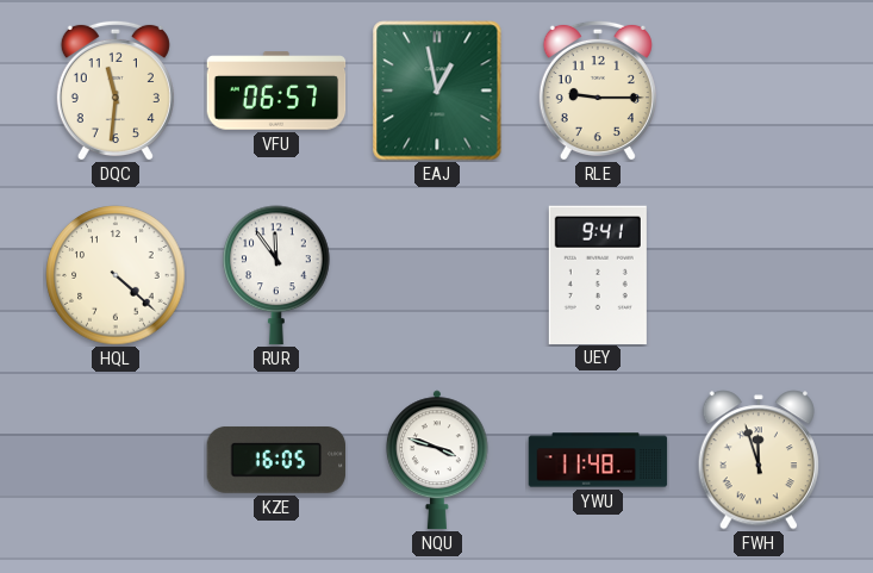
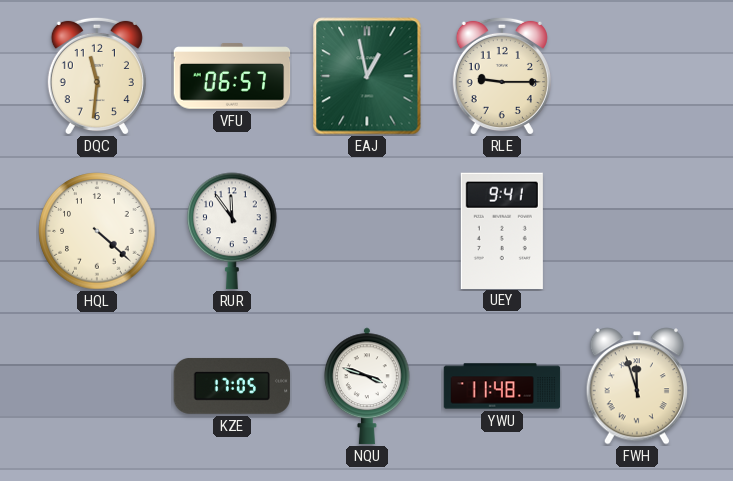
KZE: 16:05 -> 17:05 (232, 386)
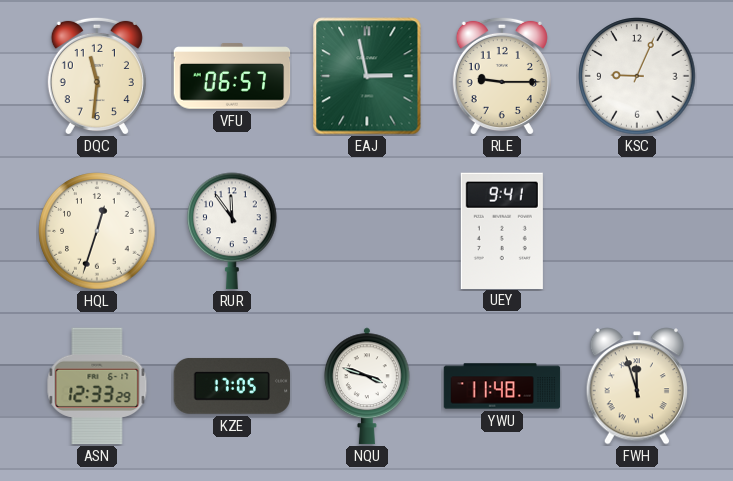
EAJ: 12:58 -> 2:58 (367, 76)
KSC: none -> 9:04 (637, 76)
HQL: 4:22 -> 12:33 (97, 231)
ASN: none -> 12:33 (97, 386)
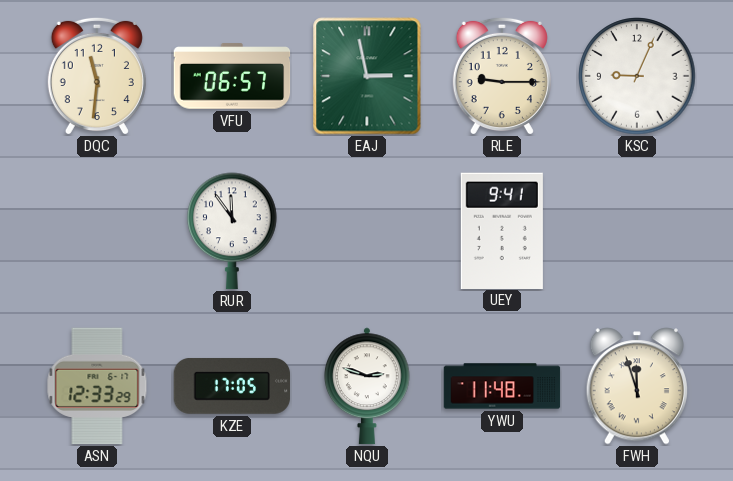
HQL: 12:33 -> none (97, 231)
NQU: 3:48 -> 2:48 (367, 386)
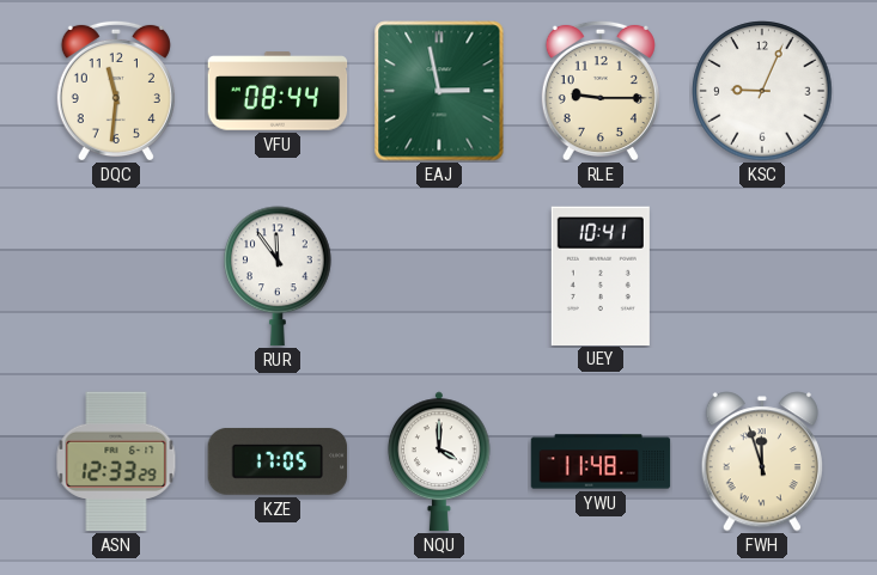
VFU: 06:57 -> 08:44 (278, 91)
UEY: 9:41 -> 10:41 (601, 275)
NQU: 2:48 -> 4:00 (439, 461)
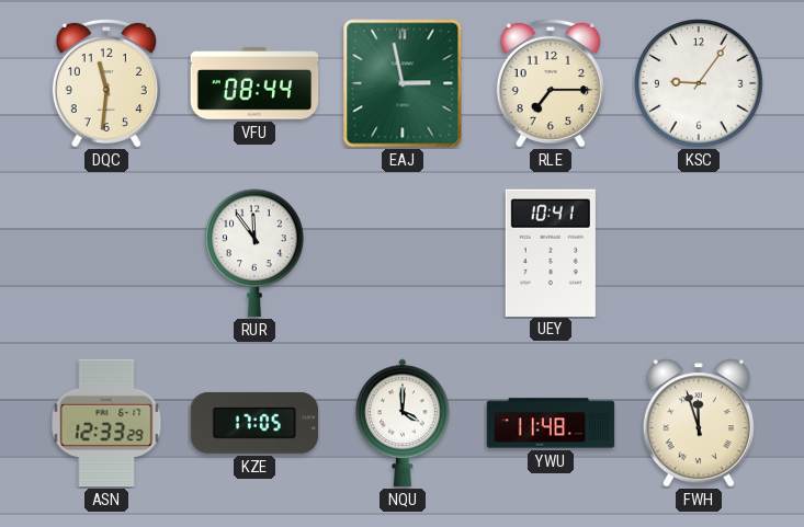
RLE: 9:15 -> 7:15 (551, 83)
KSC: 9:04 -> 9:06 (699, 83)
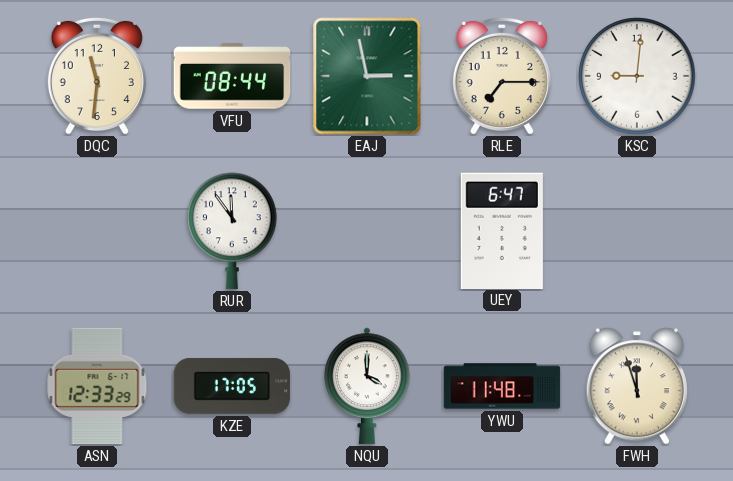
KSC: 9:06 -> 9:01 (637, 76)
UEY: 10:41 -> 6:47 (502, 230)
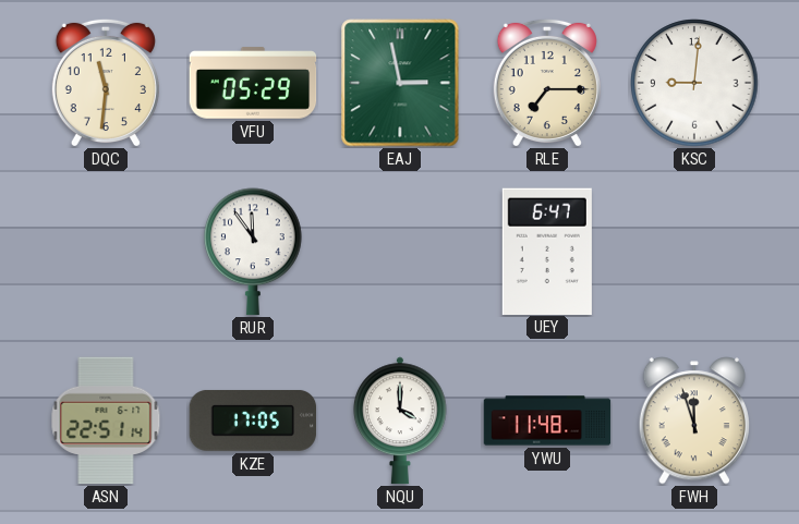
VFU: 08:44 -> 05:29 (253, 83)
ASN: 12:33 -> 22:51 (106, 421)
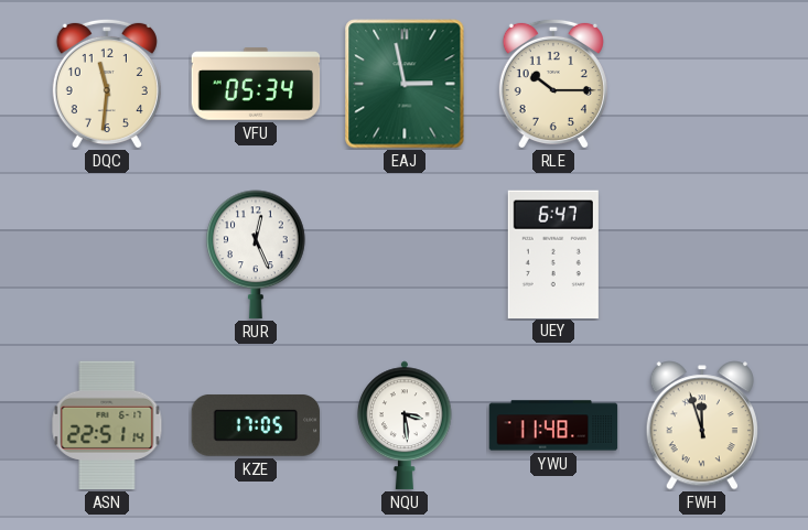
VFU: 05:29 -> 05:34 (256, 84)
RLE: 7:15 -> 10:15 (553, 84)
KSC: 9:01 -> none (694, 83)
RUR: 11:54 -> 12:26 (256, 255)
NQU: 4:00 -> 3:29 (405, 425)
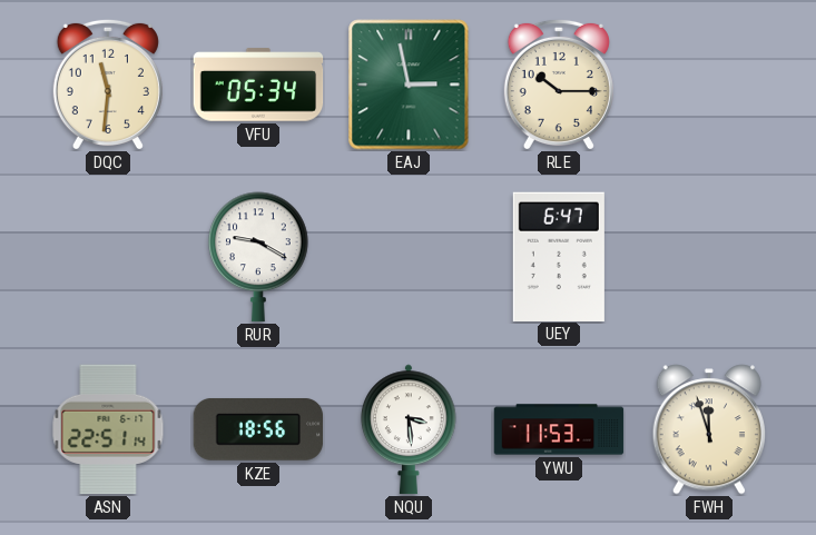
RUR: 12:26 -> 9:20 (258, 257)
KZE: 17:05 -> 18:56 (258, 429)
YWU: 11:48 -> 11:53 (559, 429)
